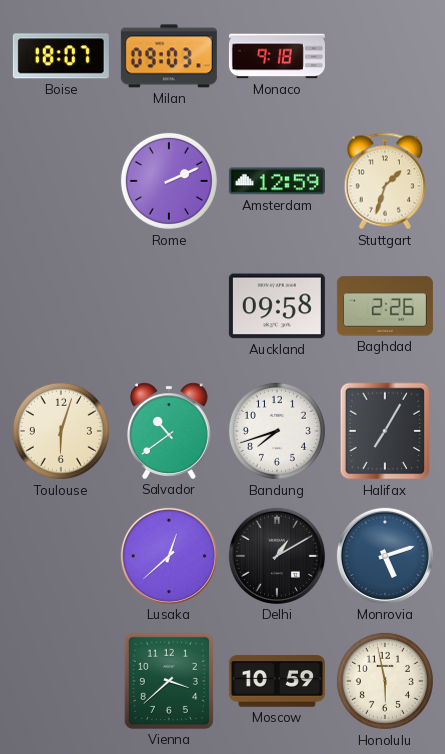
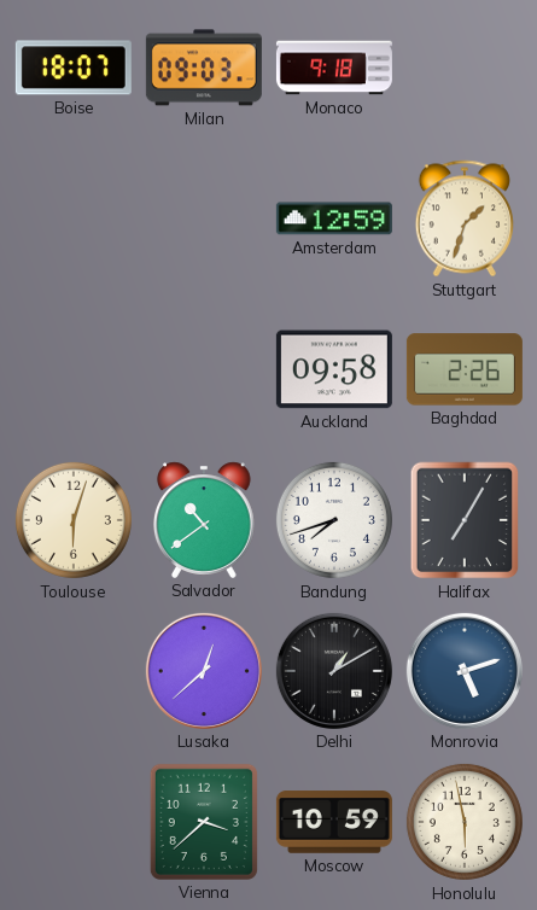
Rome: 2:11 -> none (169, 181)
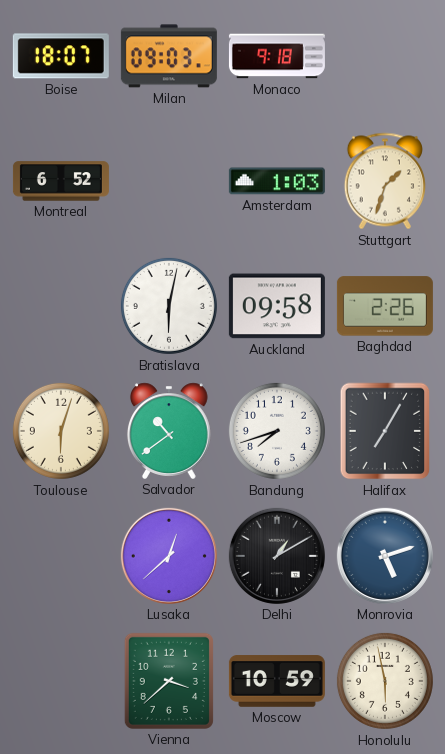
Montreal: none -> 6:52 (61, 181)
Amsterdam: 12:59 -> 1:03 (277, 181)
Bratislava: none -> 6:02 (169, 306)
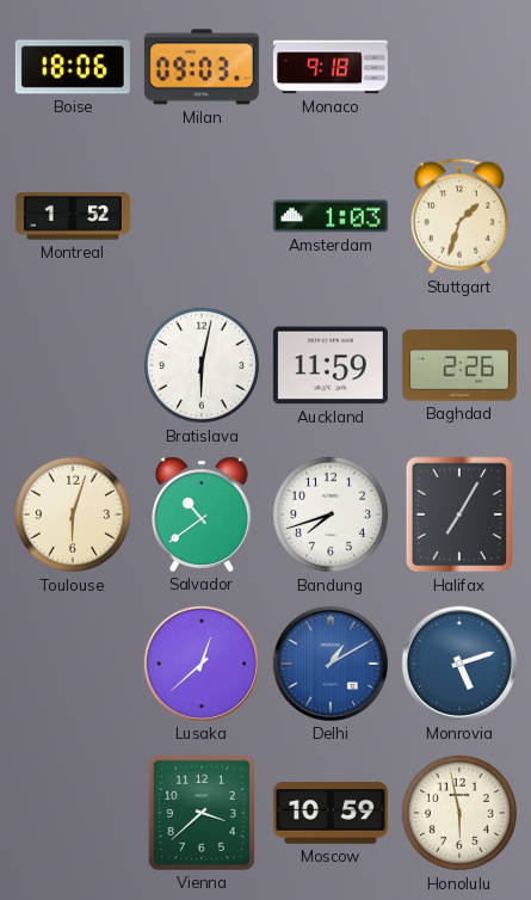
Boise: 18:07 -> 18:06 (73, 67)
Montreal: 6:52 -> 1:52 (73, 216)
Auckland: 09:58 -> 11:59 (331, 365)
Delhi dial: black -> blue (331, 664)
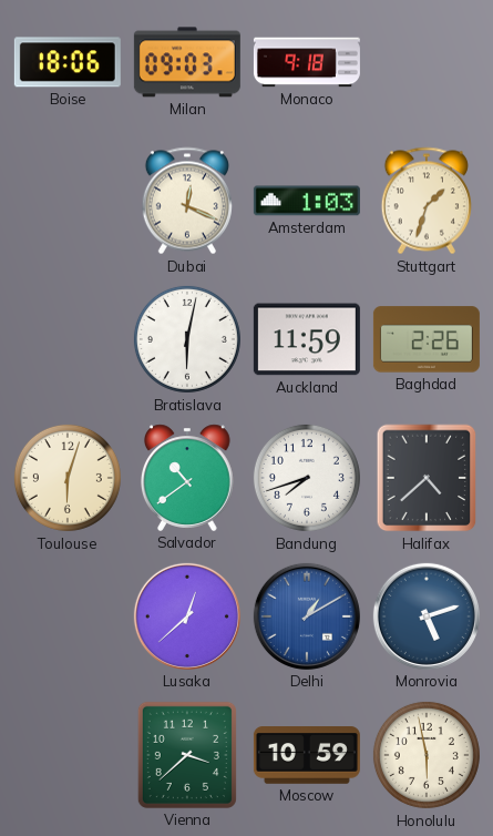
Montreal: 1:52 -> none (73, 216)
Dubai: none -> 12:19 (187, 201)
Halifax: 7:05 -> 4:38 (427, 478)
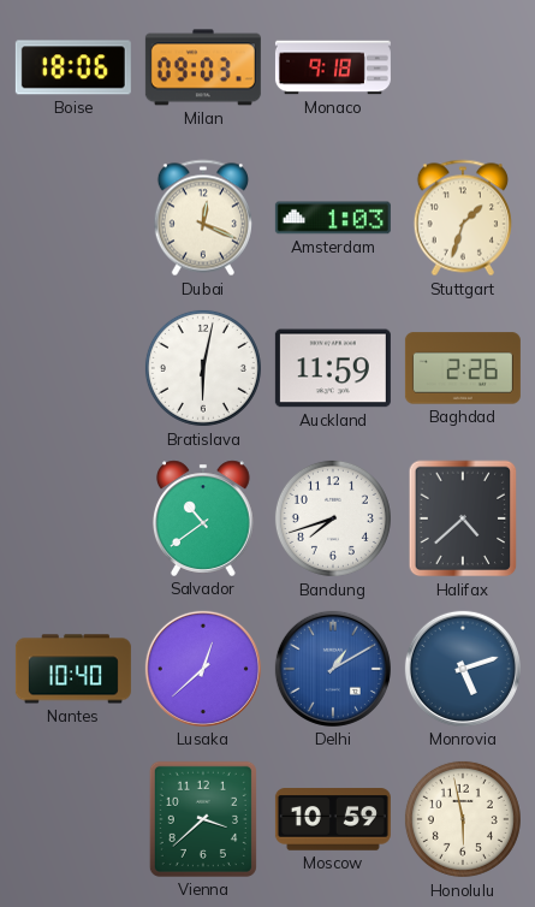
Toulouse: 6:03 -> none (68, 478)
Nantes: none -> 10:40 (73, 669)
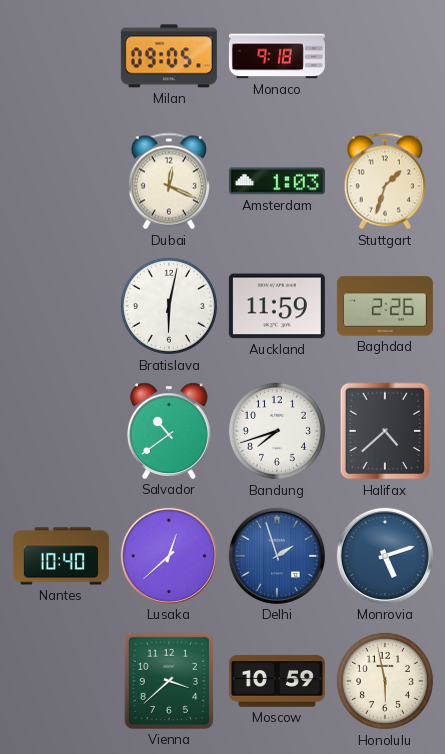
Boise: 18:06 -> none (73, 67)
Milan: 09:03 -> 09:05 (169, 56)
Delhi: 1:10 -> 1:57 (277, 556)
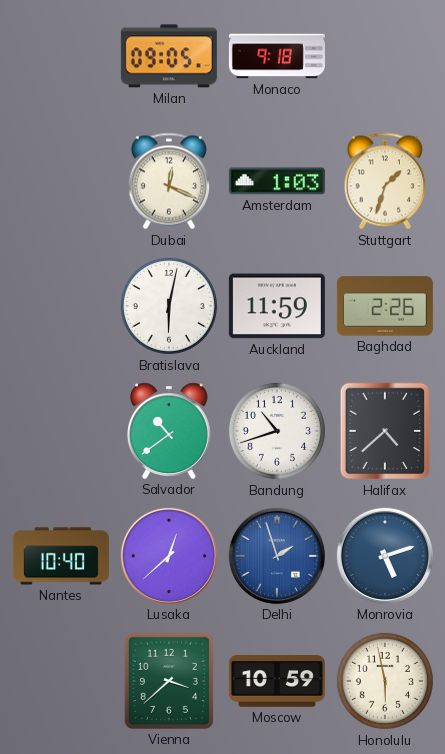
Bandung: 7:42 -> 10:42 (277, 431)
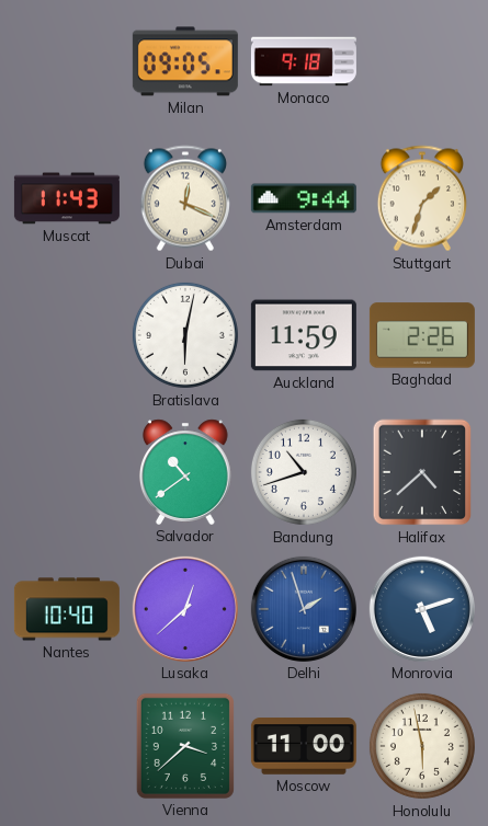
Muscat: none -> 11:43 (67, 198)
Amsterdam: 1:03 -> 9:44 (304, 198)
Moscow: 10:59 -> 11:00 (304, 746)
